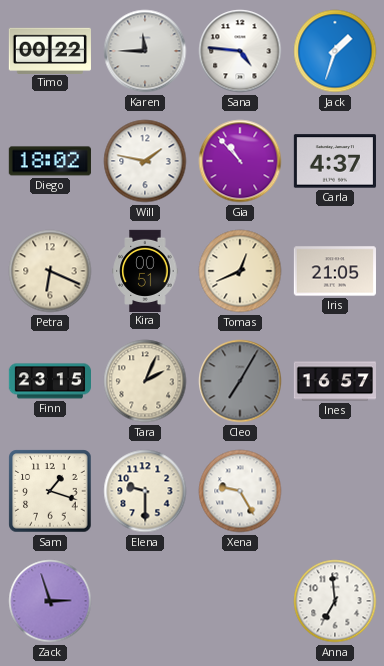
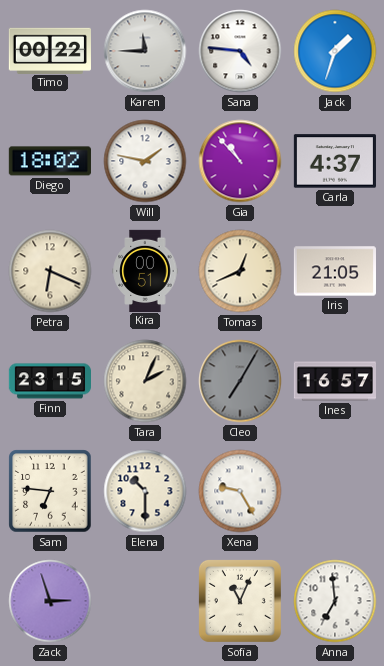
Sam: 1:18 -> 6:46 (50, 491)
Elena: 9:30 -> 10:30 (145, 491)
Sofia: none -> 11:04 (240, 601)
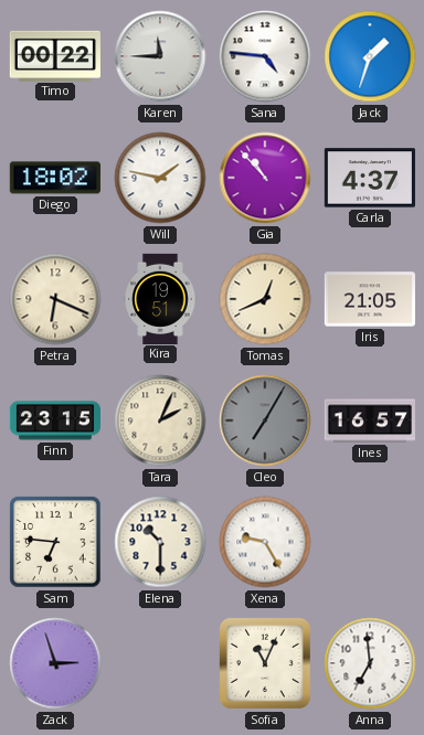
Kira: 00:51 -> 19:51 (160, 298)
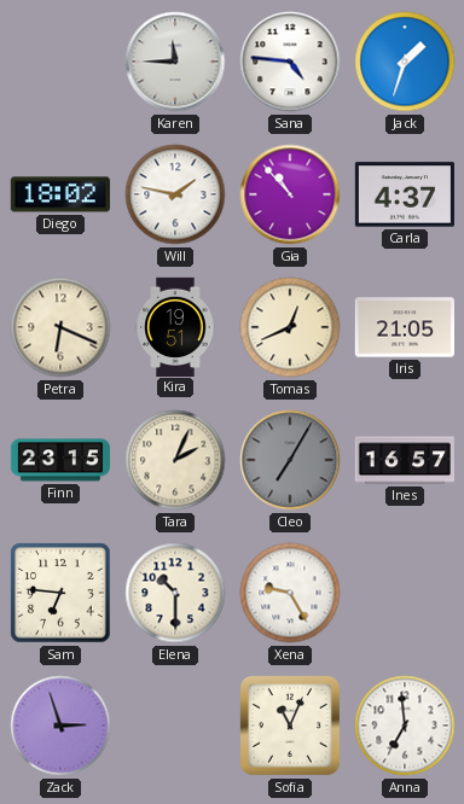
Timo: 00:22 -> none (55, 55)
